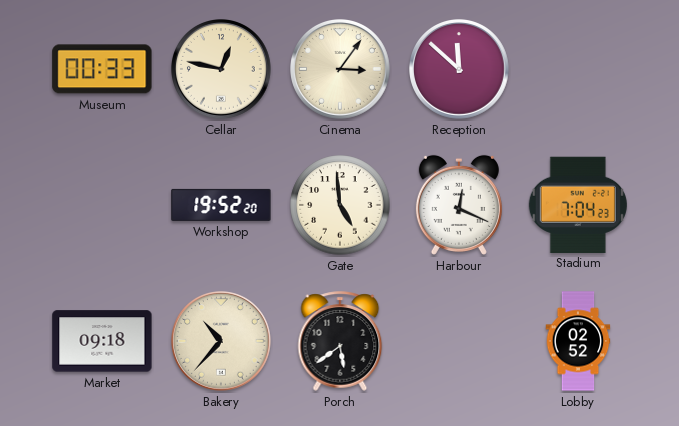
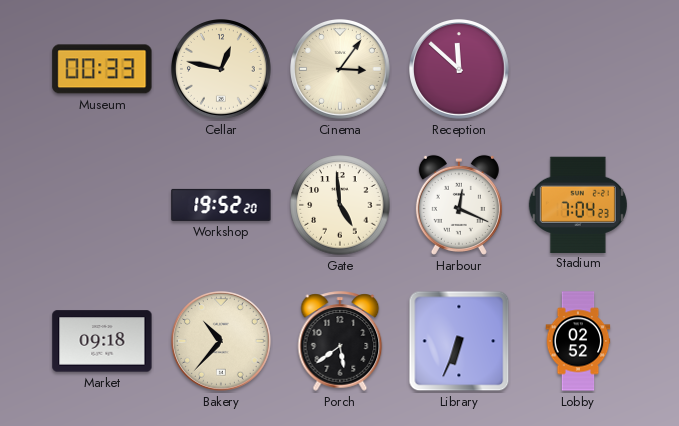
Library: none -> 6:34 (459, 341)
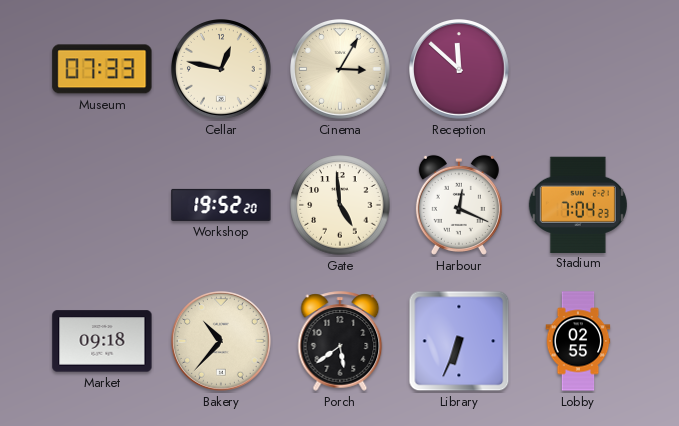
Museum: 00:33 -> 07:33 (102, 69)
Cinema: 3:06 -> 3:05 (341, 70)
Lobby: 02:52 -> 02:55 (578, 341)
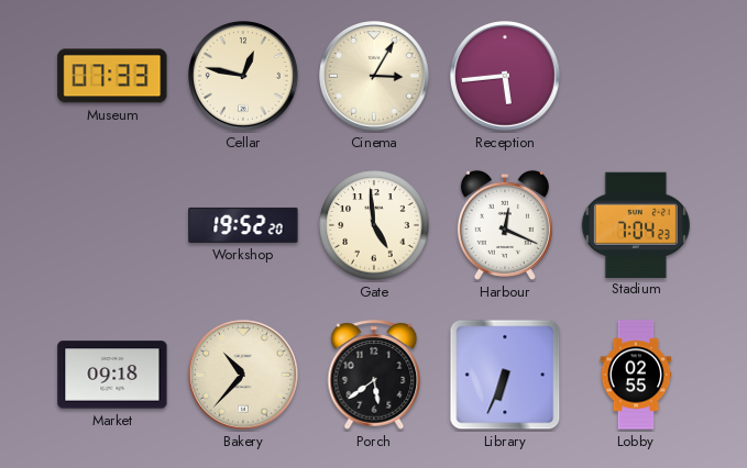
Reception: 11:52 -> 5:44 (506, 77)
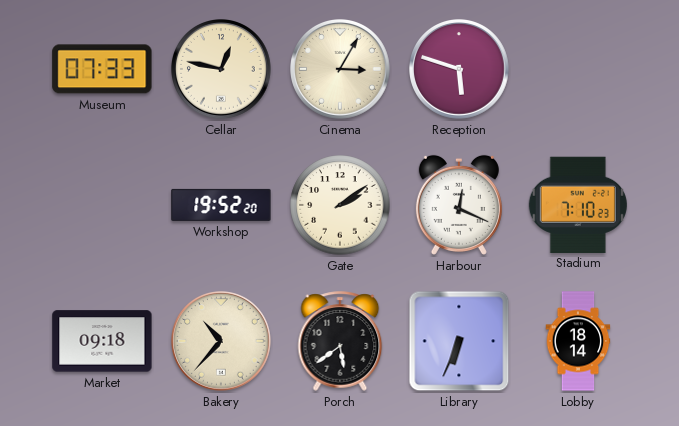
Reception: 5:44 -> 5:48 (460, 70)
Gate: 4:59 -> 2:09 (340, 205)
Stadium: 7:04 -> 7:10 (578, 204)
Lobby: 02:55 -> 18:14 (578, 341)
